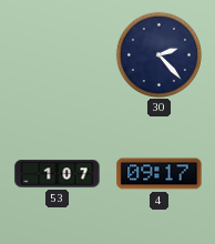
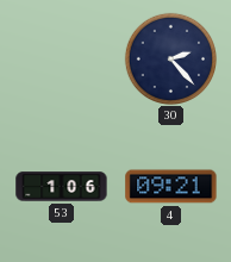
53: 1:07 -> 1:06 (62, 187)
4: 09:17 -> 09:21 (171, 187)
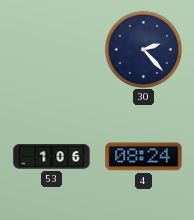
4: 09:21 -> 08:24 (144, 157)
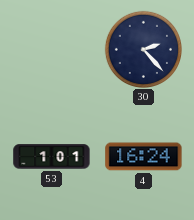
53: 1:06 -> 1:01 (52, 157)
4: 08:24 -> 16:24 (144, 157)
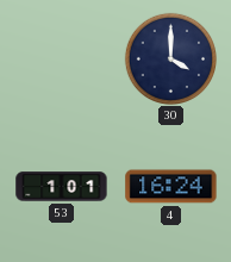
30: 2:23 -> 4:00 (170, 58)
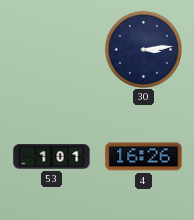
30: 4:00 -> 3:14 (143, 49)
4: 16:24 -> 16:26 (144, 157)
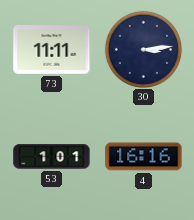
73: none -> 11:11 (52, 50)
4: 16:26 -> 16:16 (144, 157)
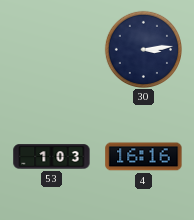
73: 11:11 -> none (52, 50)
53: 1:01 -> 1:03 (52, 157)
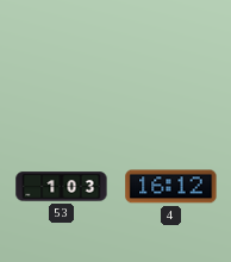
30: 3:14 -> none (143, 49)
4: 16:16 -> 16:12 (171, 187)
